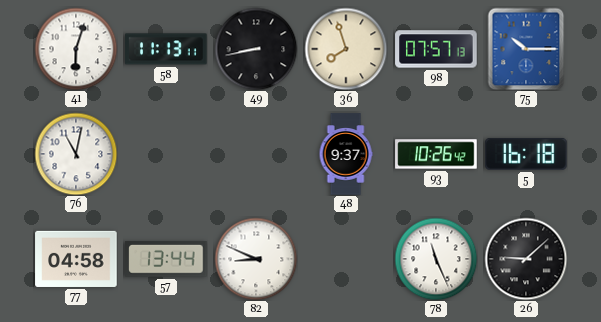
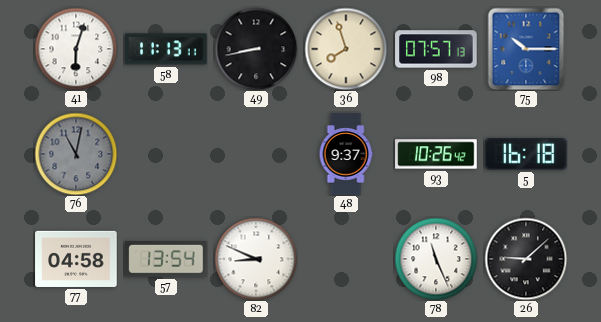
76 dial: white -> grey (76, 154)
57: 13:44 -> 13:54 (166, 260)
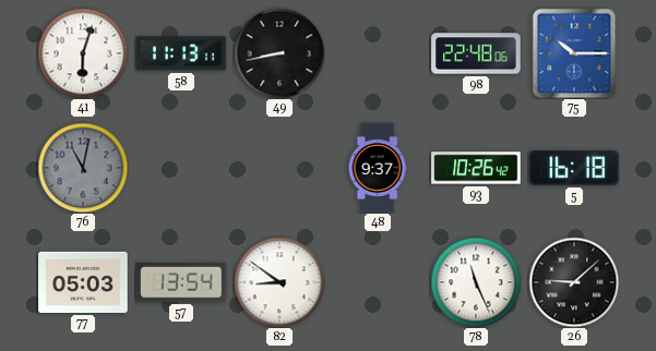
36: 7:57 -> none (346, 49)
98: 07:57 -> 22:48 (476, 53)
77: 04:58 -> 05:03 (83, 282)
82: 8:49 -> 8:51 (279, 282)
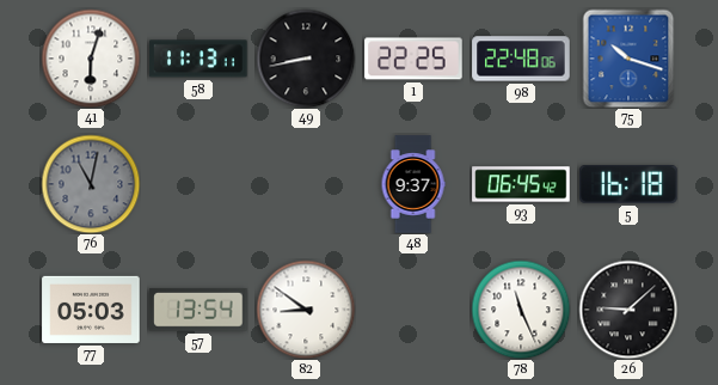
1: none -> 22:25 (413, 59)
75: 10:15 -> 10:18 (628, 59)
93: 10:26 -> 06:45 (521, 184)
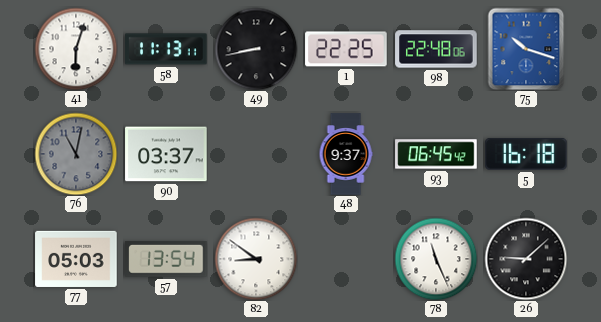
90: none -> 03:37 (166, 154)
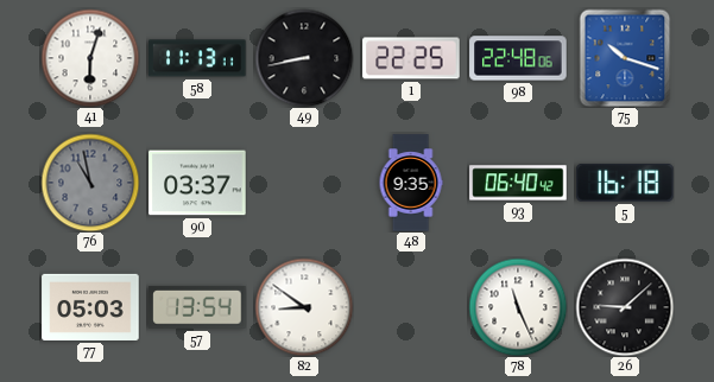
76: 11:02 -> 10:58 (90, 183)
48: 9:37 -> 9:35 (411, 183)
93: 06:45 -> 06:40 (518, 183)
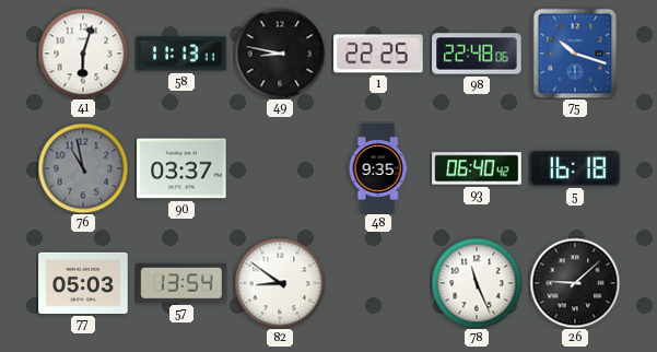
49: 8:43 -> 8:47 (280, 54)
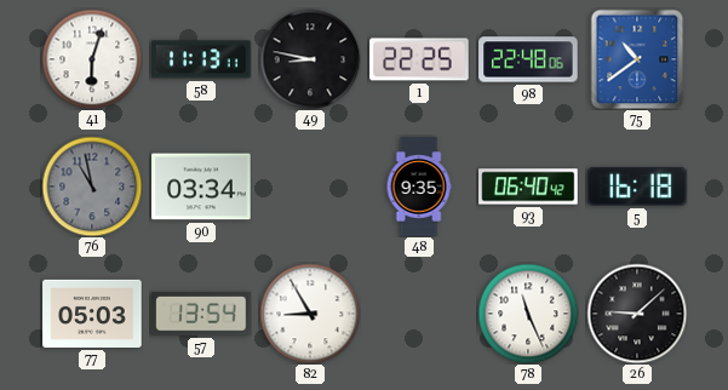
75: 10:18 -> 10:39 (637, 59)
90: 03:37 -> 03:34 (201, 187)
82: 8:51 -> 8:55 (310, 314)
